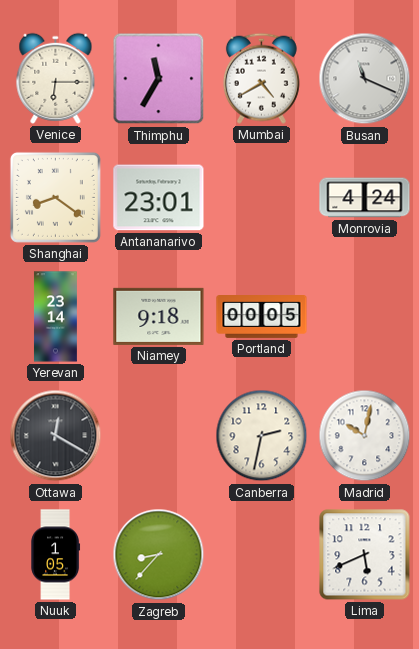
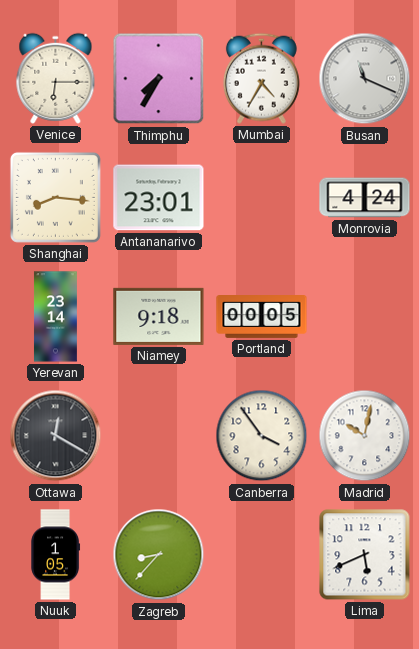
Thimphu: 11:35 -> 7:35 (159, 79)
Mumbai: 4:40 -> 4:35 (261, 78)
Shanghai: 8:21 -> 8:16 (55, 197)
Canberra: 2:32 -> 3:54 (262, 436)
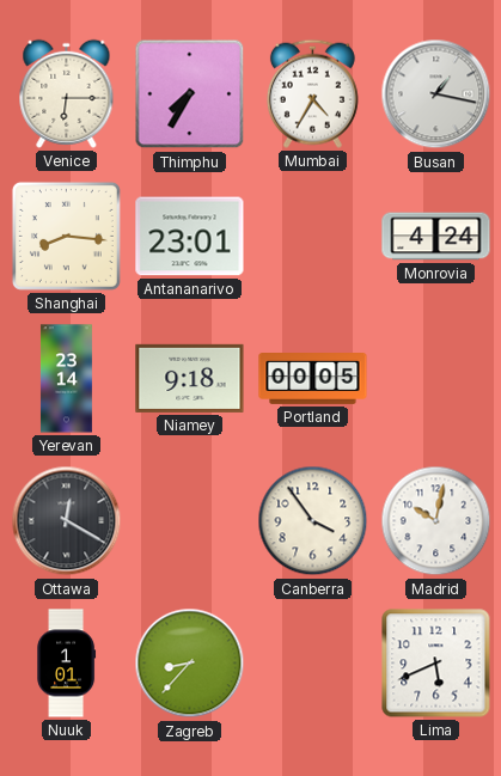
Busan: 11:19 -> 1:17 (436, 94)
Nuuk: 1:05 -> 1:01 (67, 664)
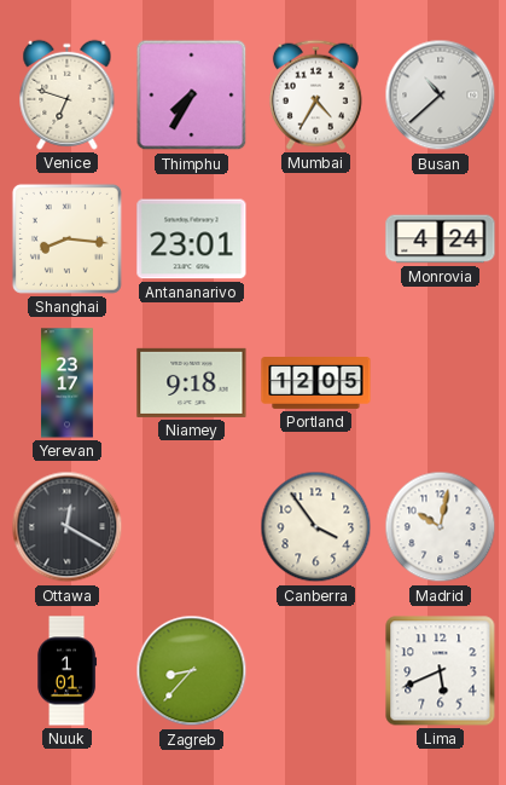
Venice: 6:15 -> 6:48 (68, 94)
Busan: 1:17 -> 10:38 (441, 96)
Yerevan: 23:14 -> 23:17 (68, 383)
Portland: 00:05 -> 12:05 (316, 383)
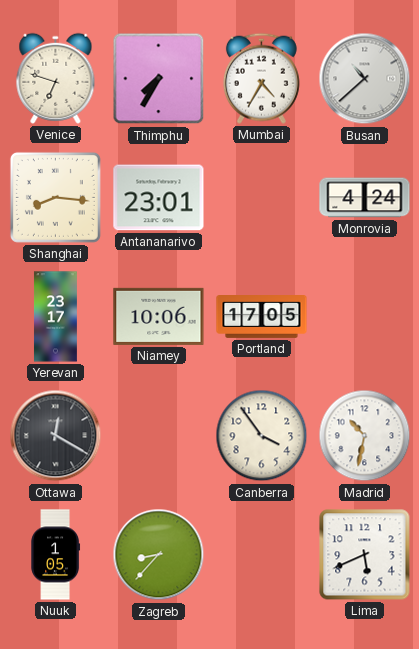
Niamey: 9:18 -> 10:06 (159, 316)
Portland: 12:05 -> 17:05 (262, 317)
Madrid: 10:02 -> 10:32 (365, 436)
Nuuk: 1:01 -> 1:05 (56, 555)
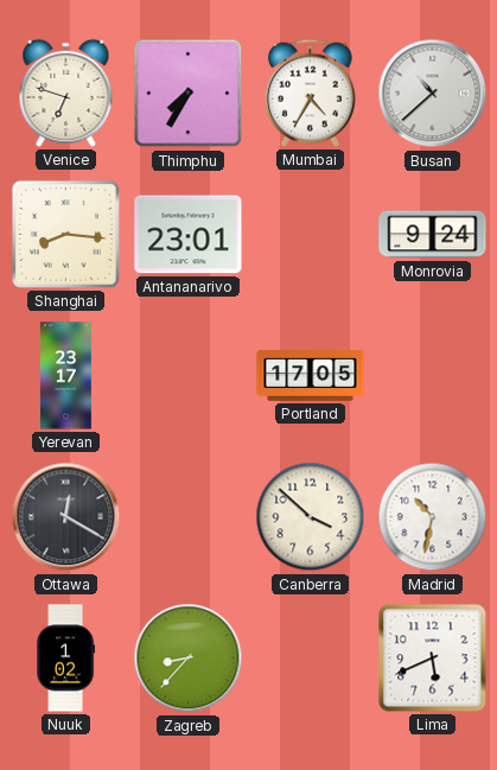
Monrovia: 4:24 -> 9:24 (433, 235)
Niamey: 10:06 -> none (159, 316)
Canberra: 3:54 -> 3:52 (311, 517)
Nuuk: 1:05 -> 1:02 (66, 658)
